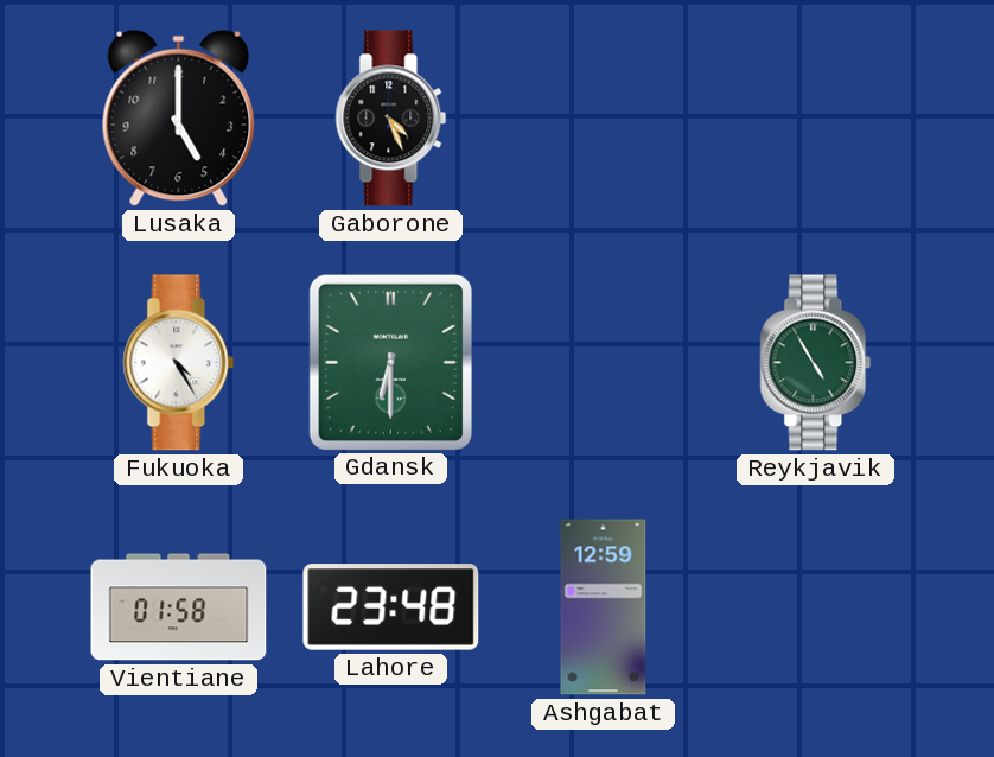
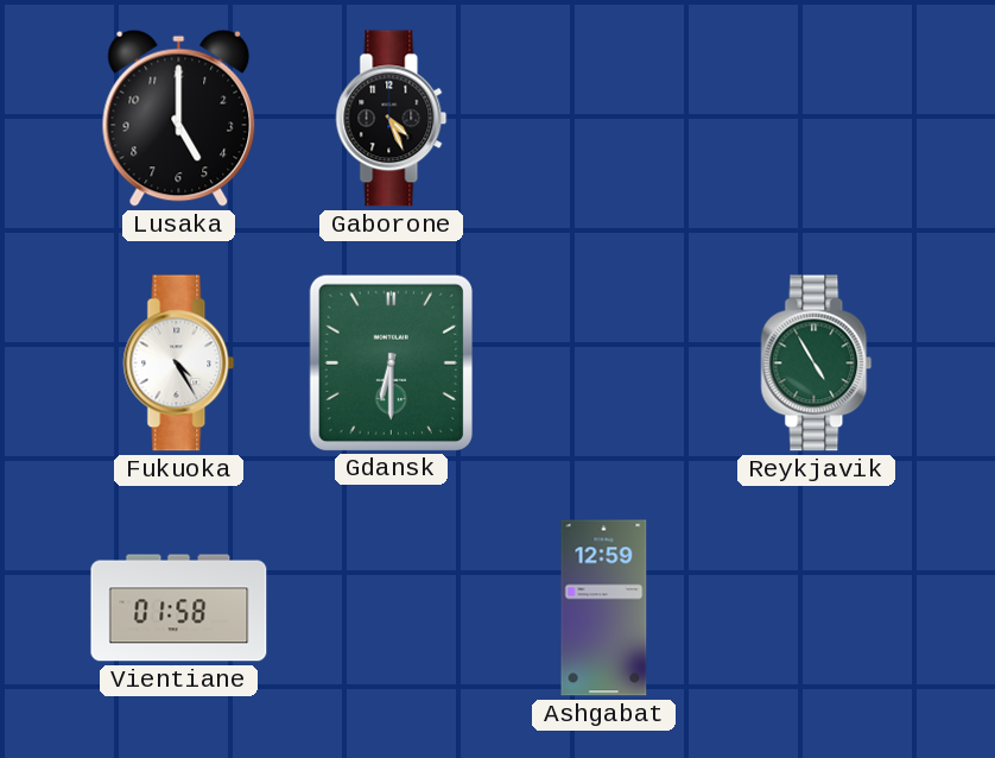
Lahore: 23:48 -> none (391, 607)
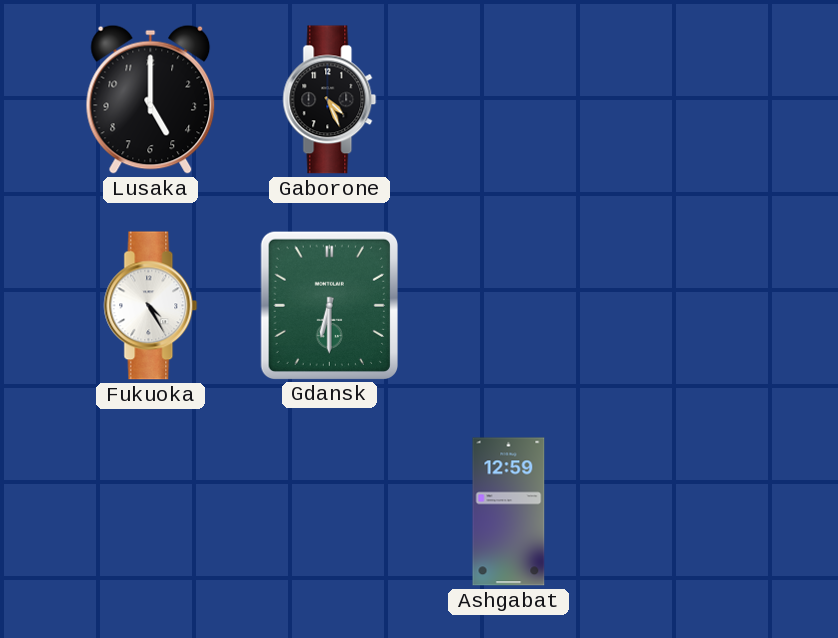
Reykjavik: 4:55 -> none (817, 364)
Vientiane: 01:58 -> none (179, 608)
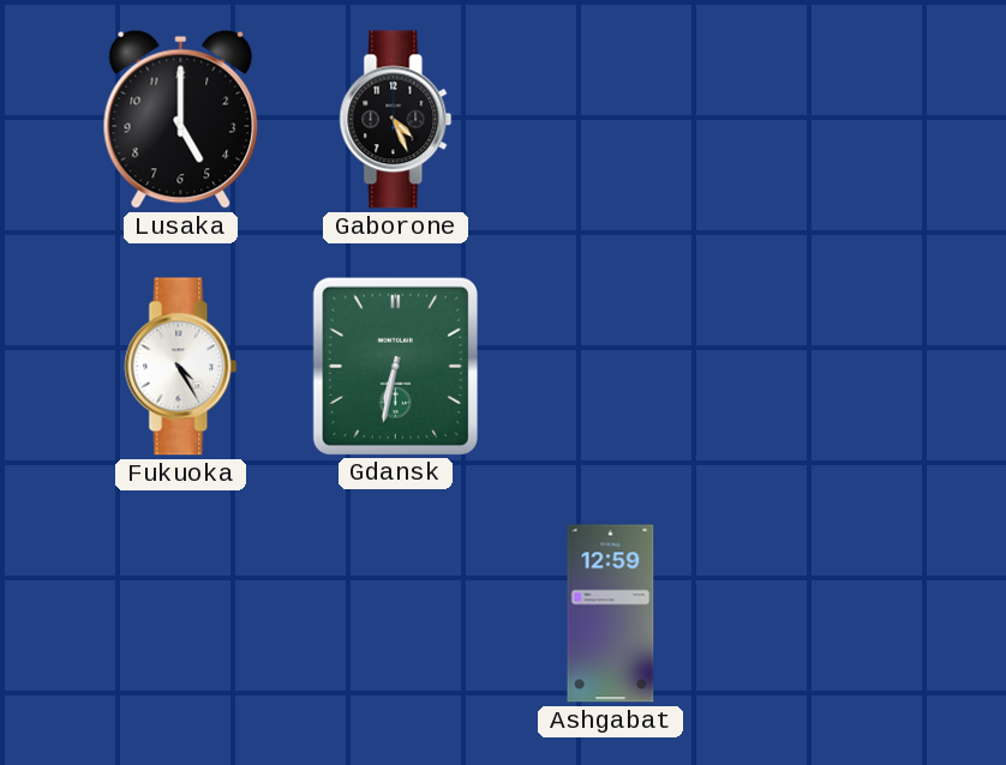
Gdansk: 6:30 -> 6:32 (395, 366)
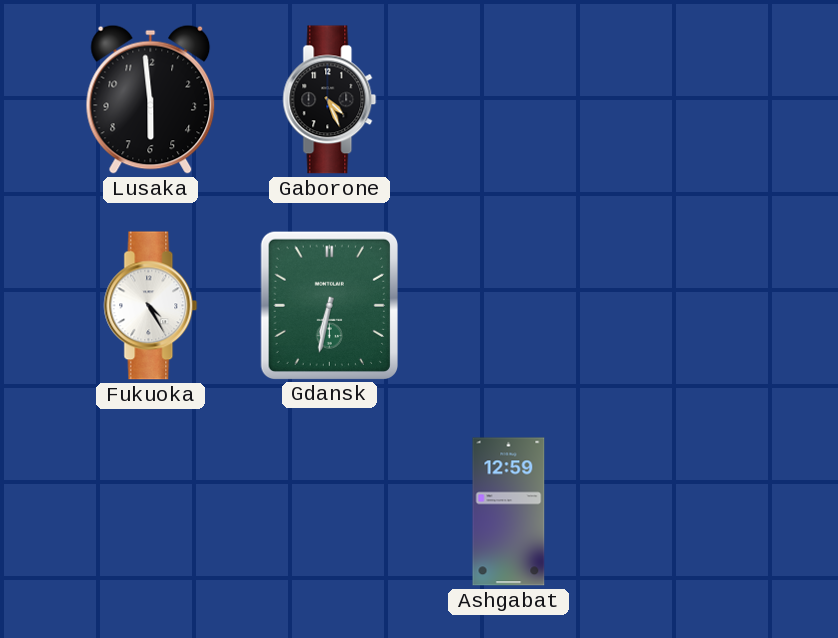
Lusaka: 5:00 -> 5:59 (151, 99)
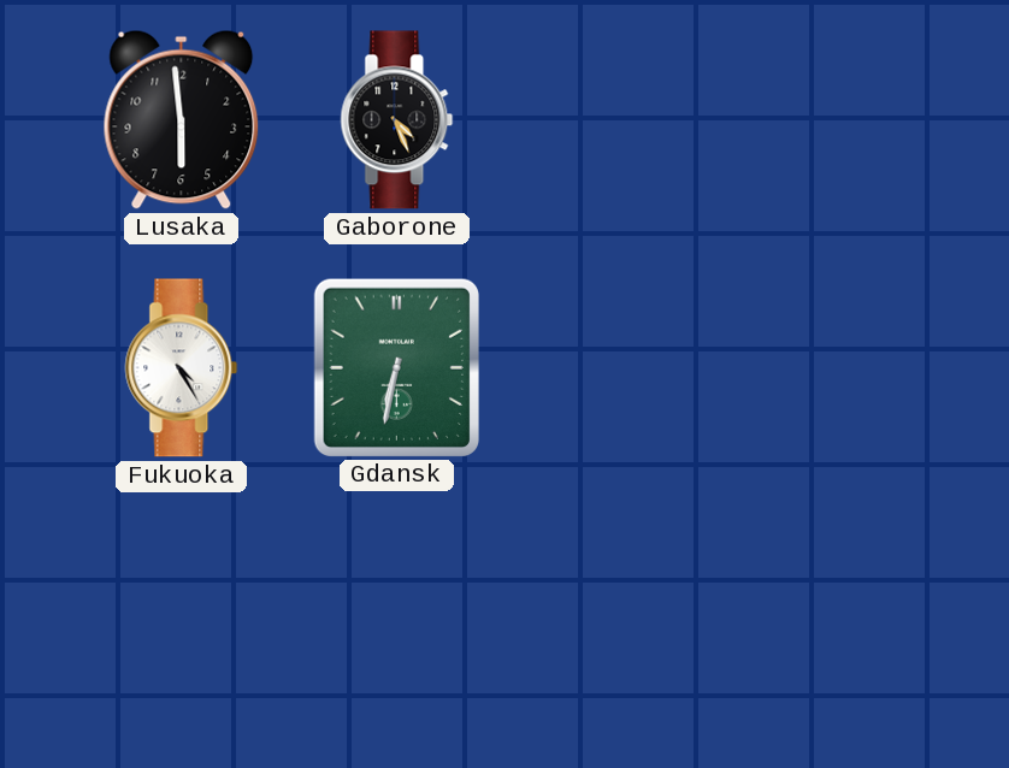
Ashgabat: 12:59 -> none (509, 512)
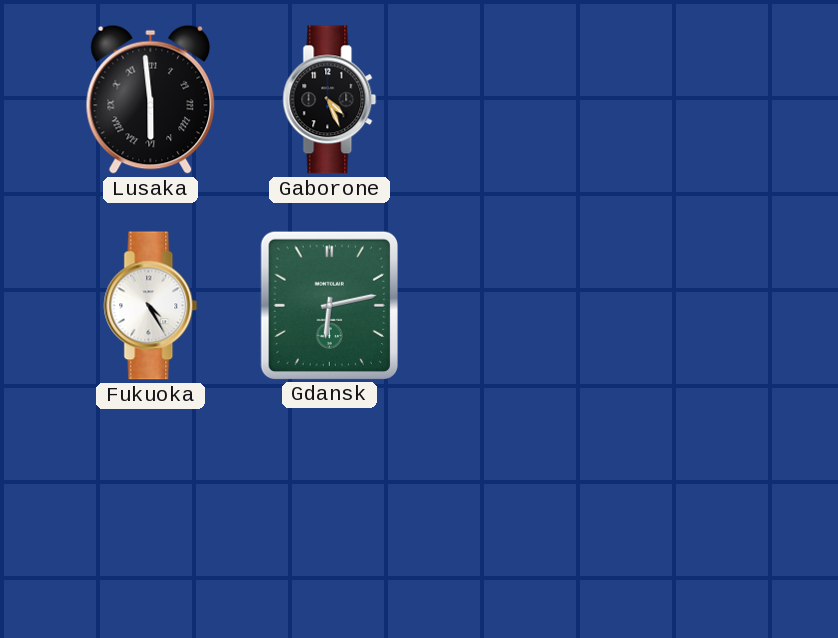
Lusaka numerals: Arabic -> Roman (151, 99)
Gdansk: 6:32 -> 6:13 (329, 305)
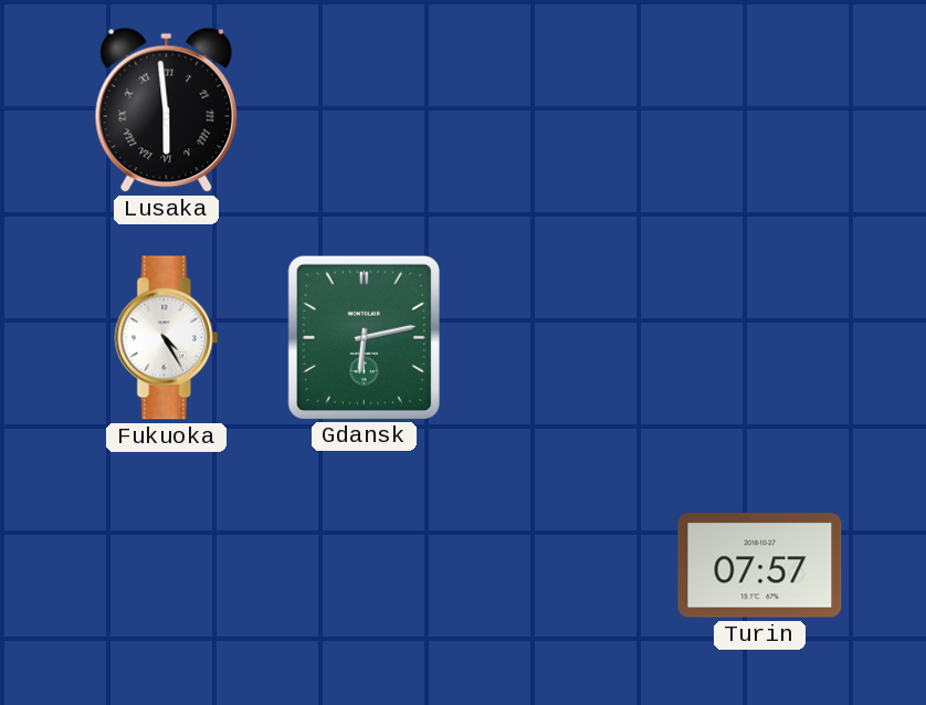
Gaborone: 4:26 -> none (330, 100)
Turin: none -> 07:57 (760, 566)
